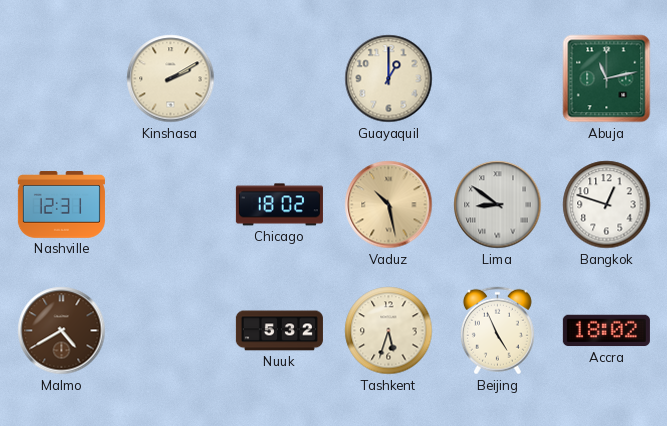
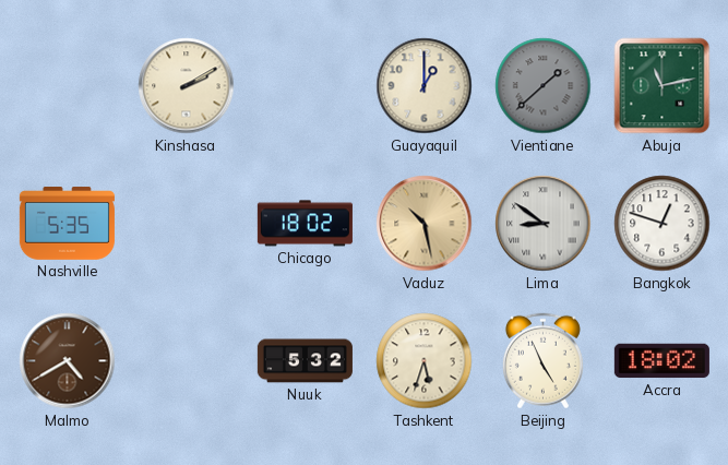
Vientiane: none -> 1:38 (544, 86)
Nashville: 12:31 -> 5:35 (67, 224)
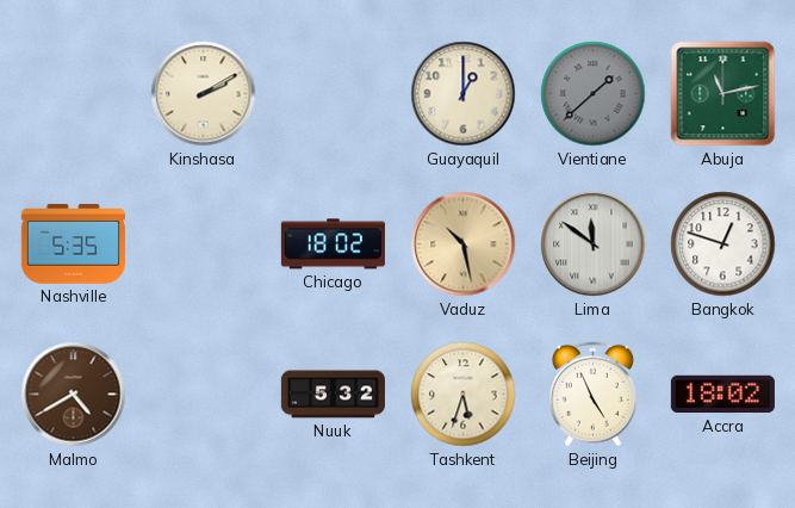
Lima: 8:51 -> 11:51 (594, 244)
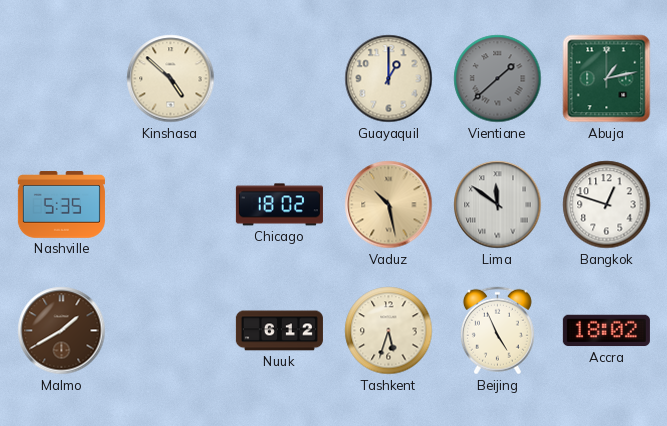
Kinshasa: 2:10 -> 4:52 (171, 79)
Abuja: 11:13 -> 1:13 (607, 79)
Malmo: 4:40 -> 1:40 (62, 331)
Nuuk: 5:32 -> 6:12 (279, 331)
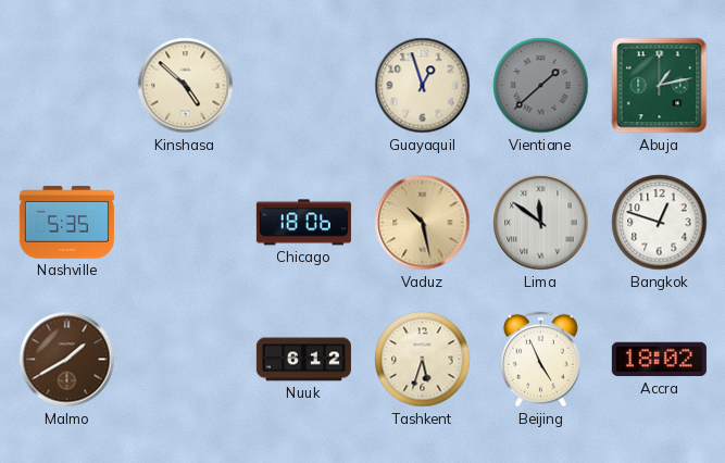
Guayaquil: 1:00 -> 12:57 (423, 86)
Chicago: 18:02 -> 18:06 (303, 223)
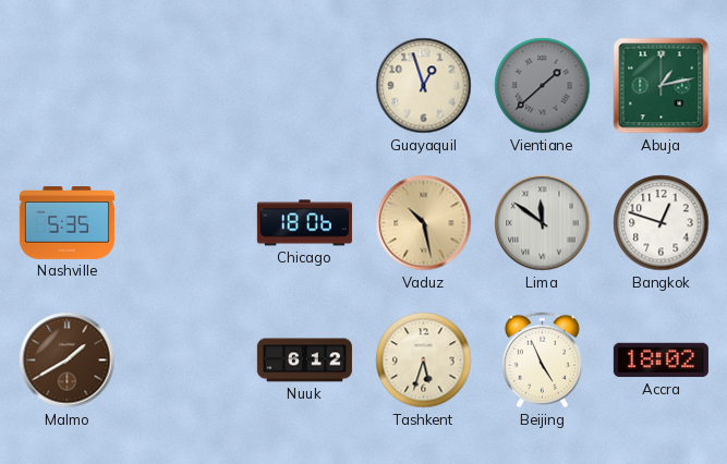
Kinshasa: 4:52 -> none (186, 86)
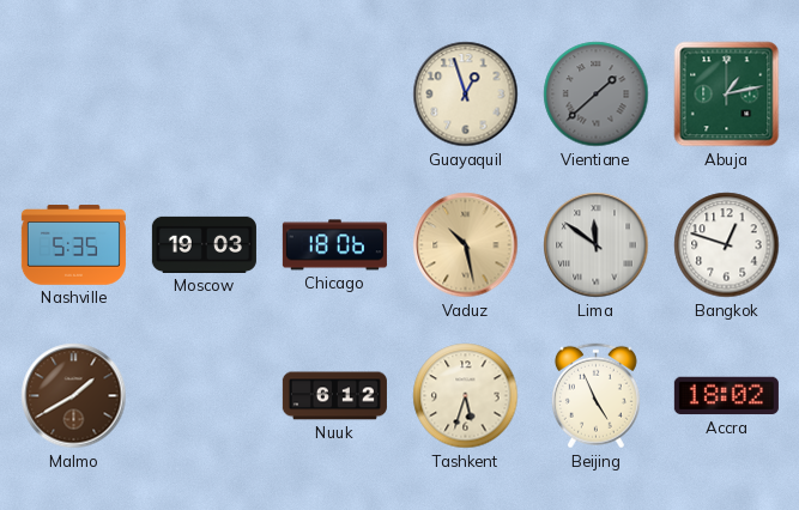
Moscow: none -> 19:03 (204, 244)
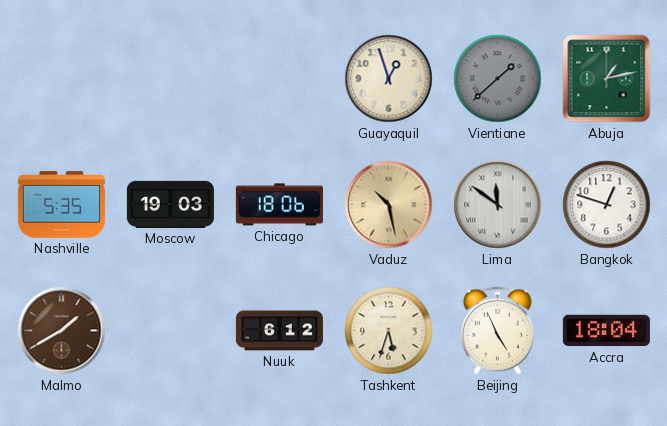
Accra: 18:02 -> 18:04 (606, 331)
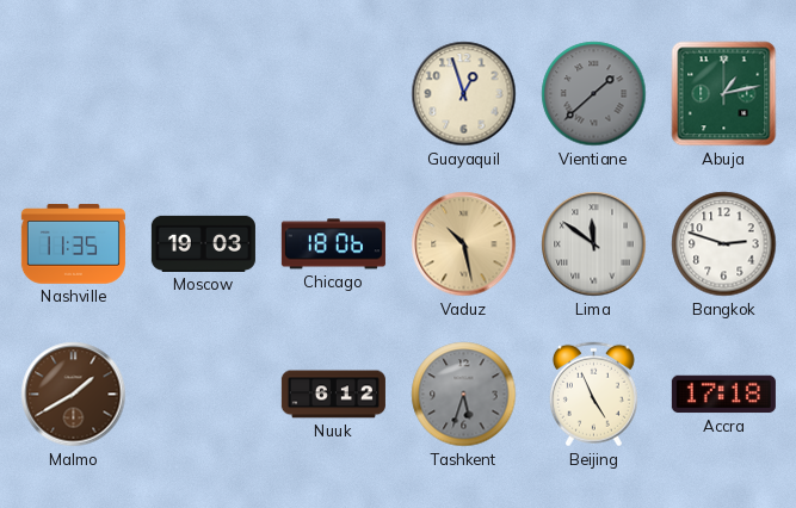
Nashville: 5:35 -> 11:35 (73, 244)
Bangkok: 12:48 -> 2:48 (724, 244)
Tashkent dial: cream -> grey (464, 395)
Accra: 18:04 -> 17:18 (723, 395)
